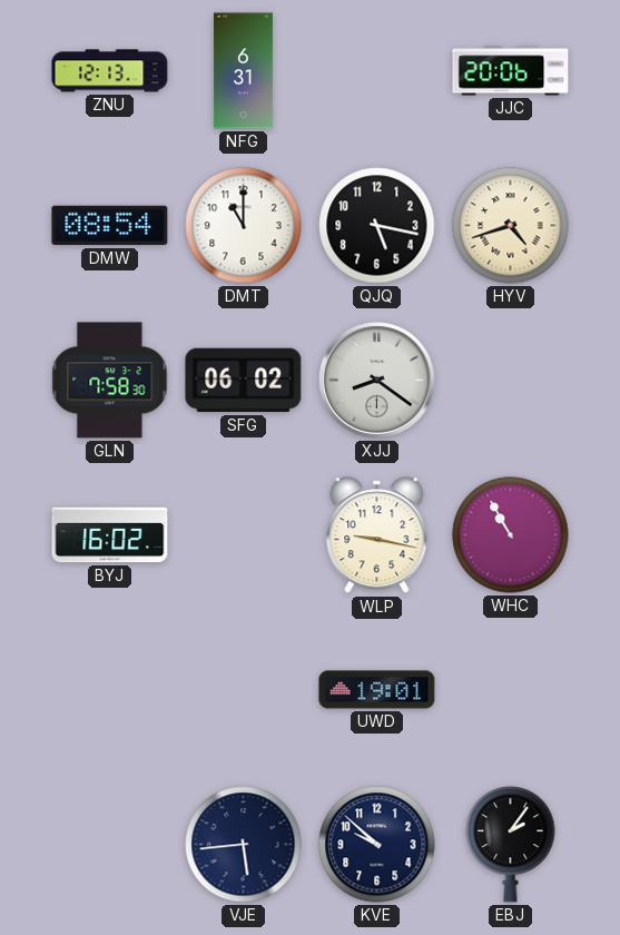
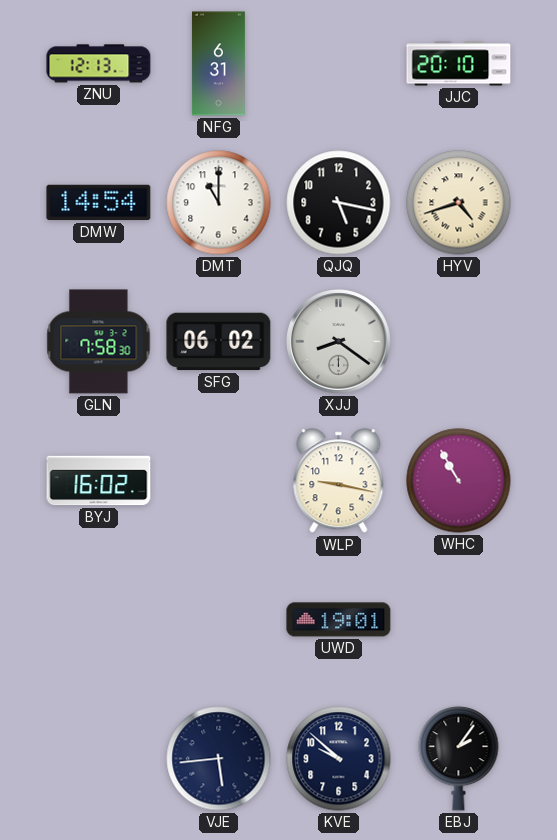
JJC: 20:06 -> 20:10 (459, 64)
DMW: 08:54 -> 14:54 (99, 203)
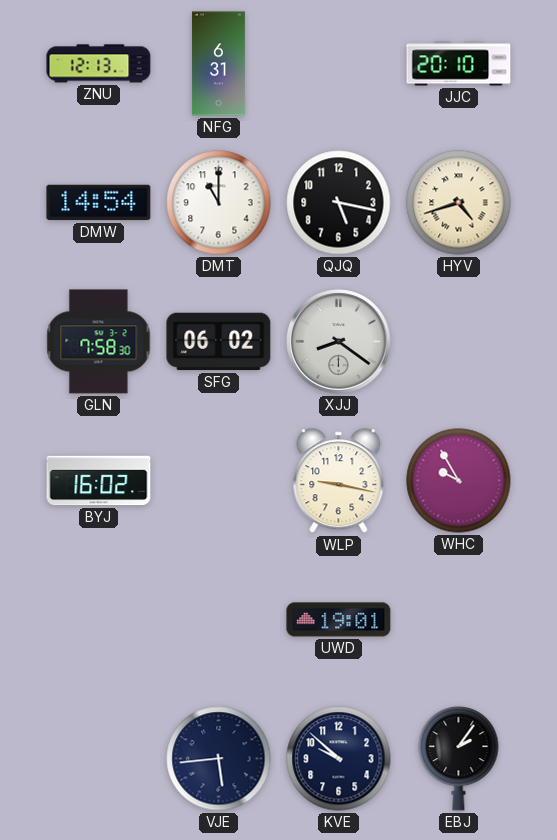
WHC: 10:55 -> 9:55 (459, 481)
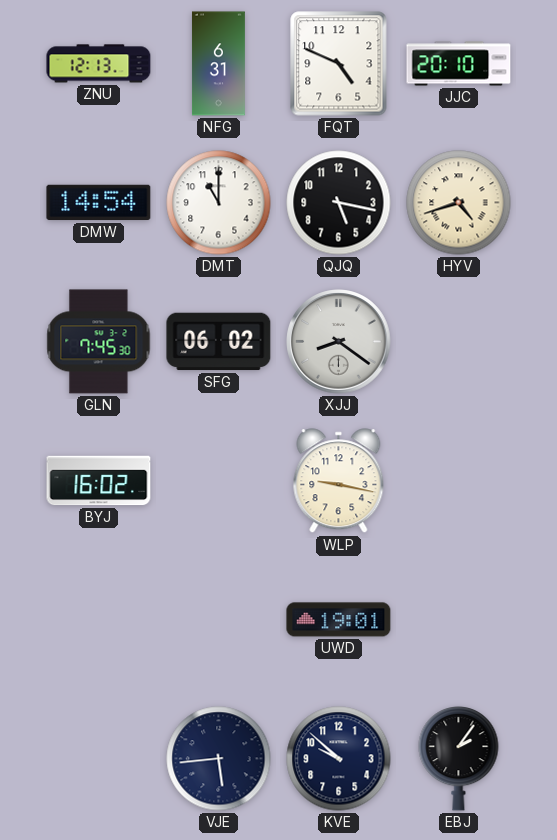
FQT: none -> 4:49 (339, 64)
GLN: 7:58 -> 7:45 (99, 342)
WHC: 9:55 -> none (459, 481)
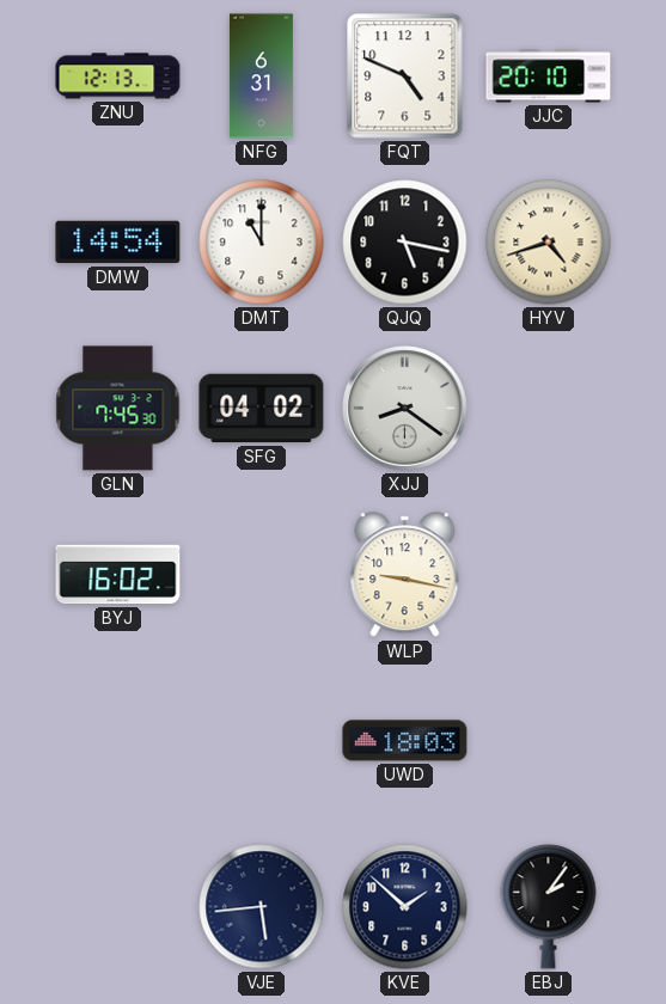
SFG: 06:02 -> 04:02 (262, 409)
UWD: 19:01 -> 18:03 (405, 741)
KVE: 9:52 -> 1:52 (405, 907)
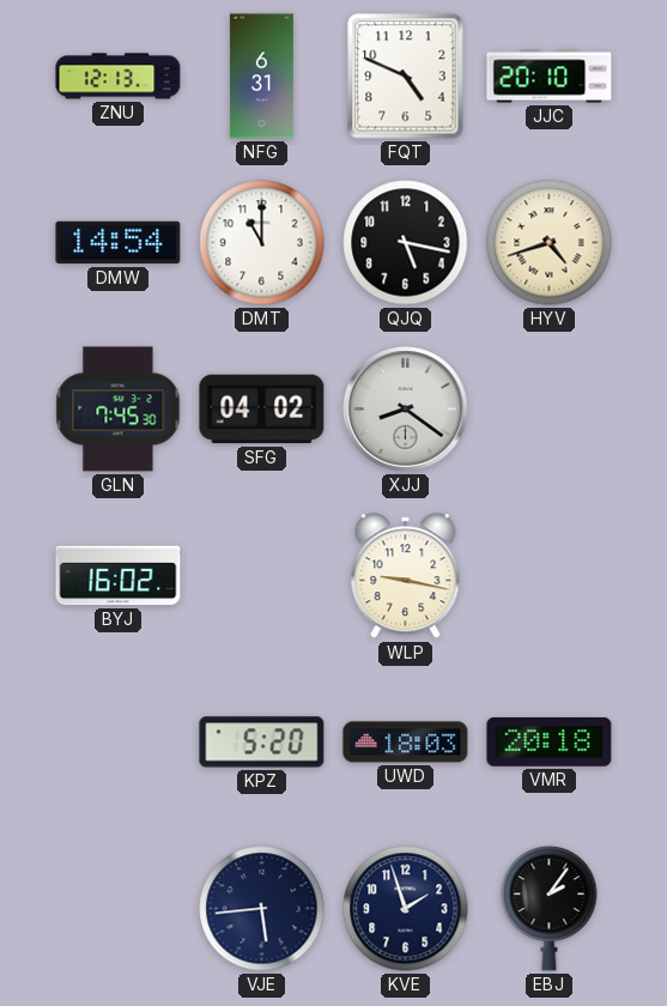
KPZ: none -> 5:20 (262, 743)
VMR: none -> 20:18 (550, 743)
KVE: 1:52 -> 1:57 (406, 909)
